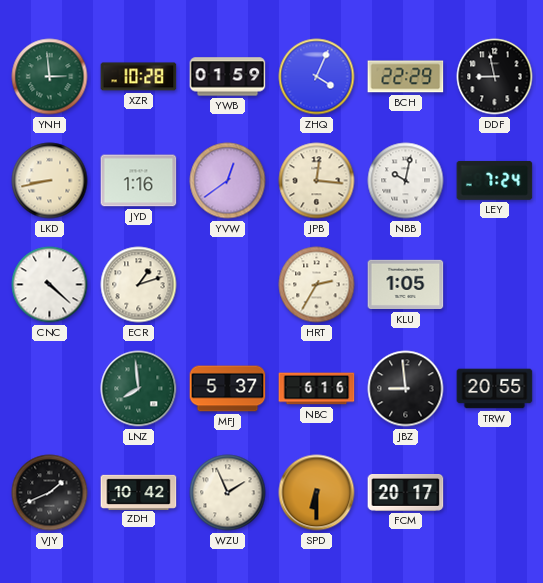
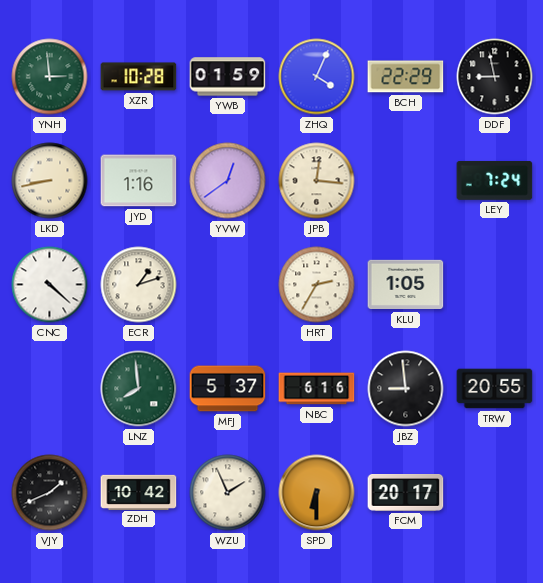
NBB: 10:02 -> none (406, 181)
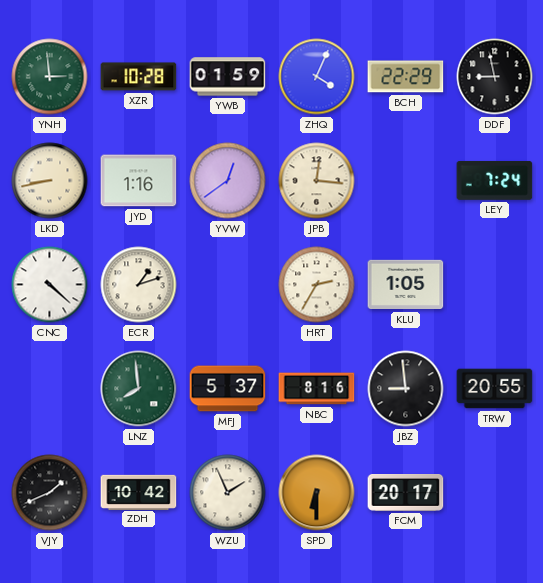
NBC: 6:16 -> 8:16 (317, 389)
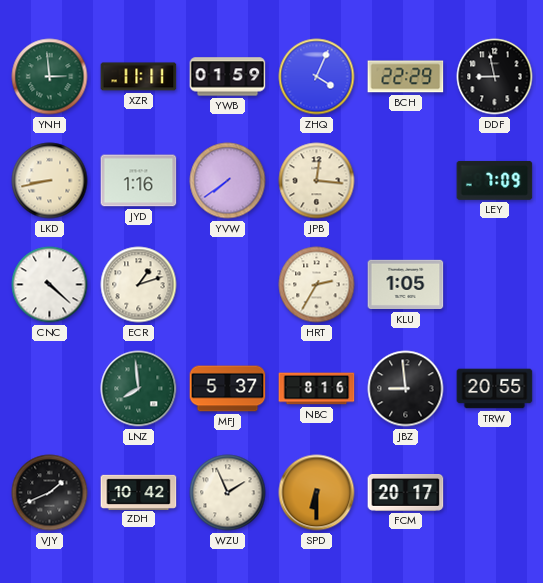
XZR: 10:28 -> 11:11 (139, 77)
YVW: 12:39 -> 7:39 (228, 181)
LEY: 7:24 -> 7:09 (495, 180)
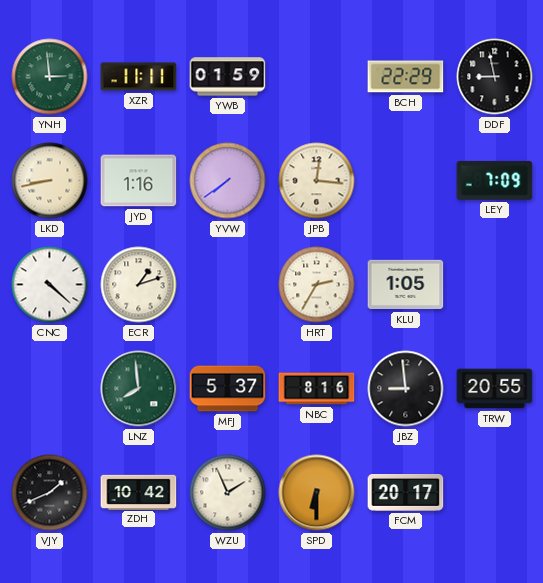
ZHQ: 4:04 -> none (317, 77)
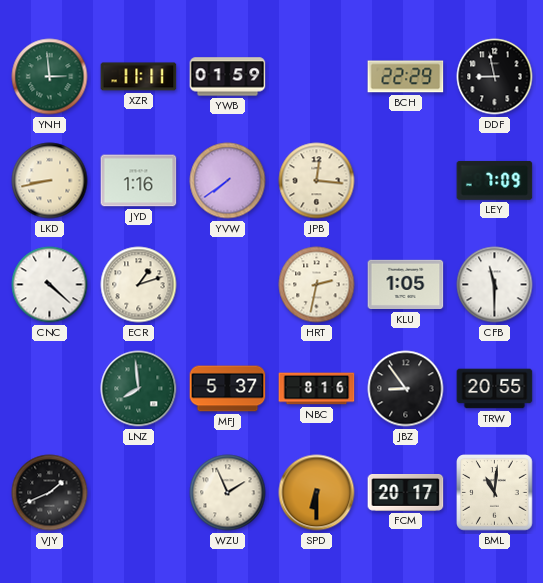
HRT: 2:35 -> 2:32 (317, 285)
CFB: none -> 11:30 (495, 285)
JBZ: 8:59 -> 8:54 (406, 389)
ZDH: 10:42 -> none (139, 492)
BML: none -> 11:01 (495, 493)
